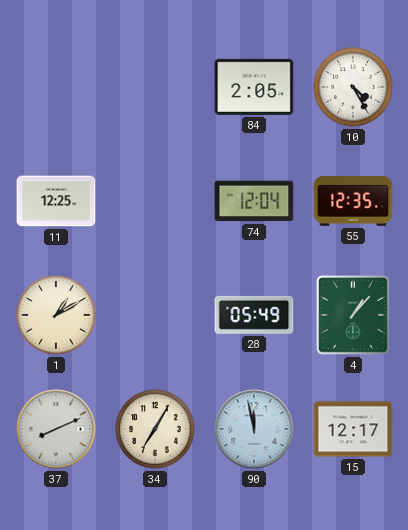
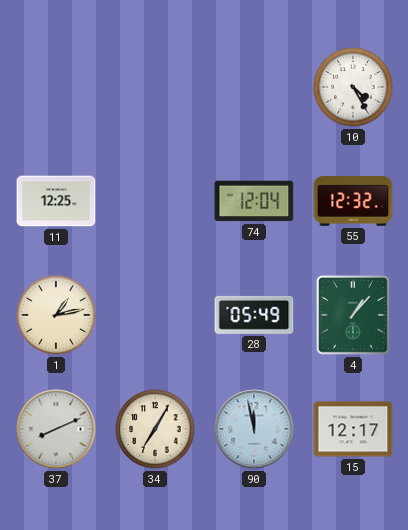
84: 2:05 -> none (254, 87)
55: 12:35 -> 12:32 (353, 201)
1: 1:10 -> 1:13 (56, 315)
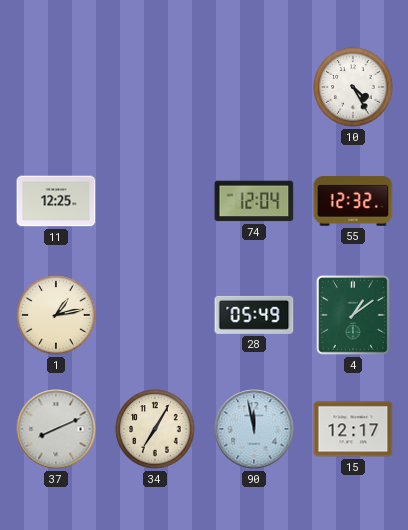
4: 1:07 -> 1:09 (353, 315)
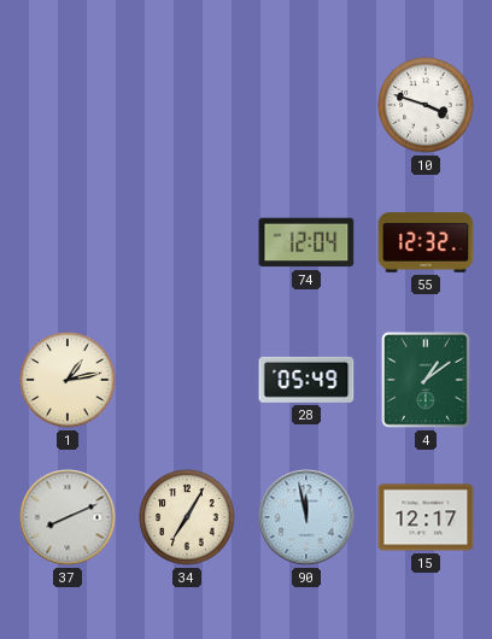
10: 4:25 -> 3:48 (426, 105)
11: 12:25 -> none (56, 201)
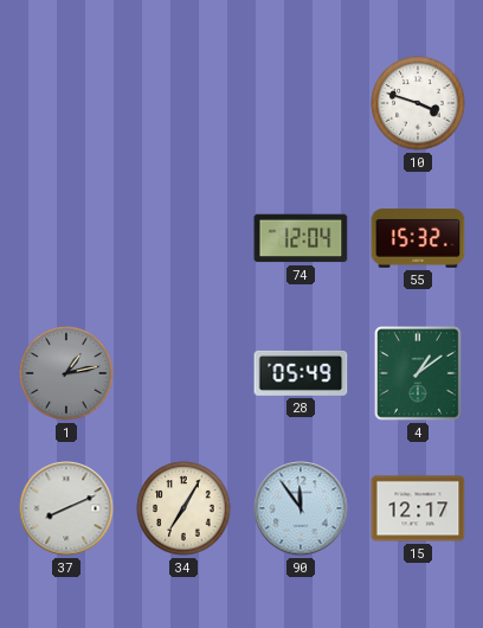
55: 12:32 -> 15:32 (418, 238)
1 dial: cream -> grey (66, 373)
90: 11:58 -> 11:54 (301, 508)
